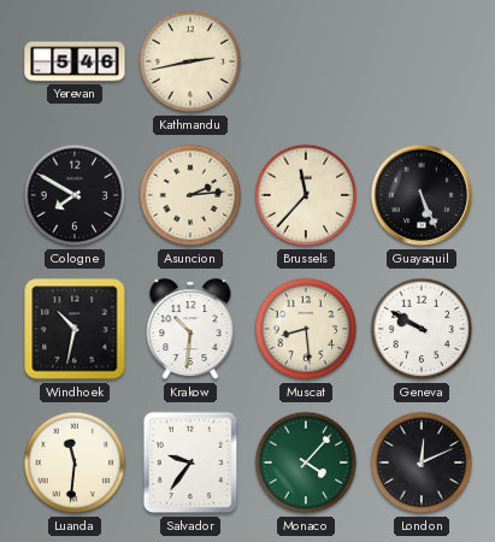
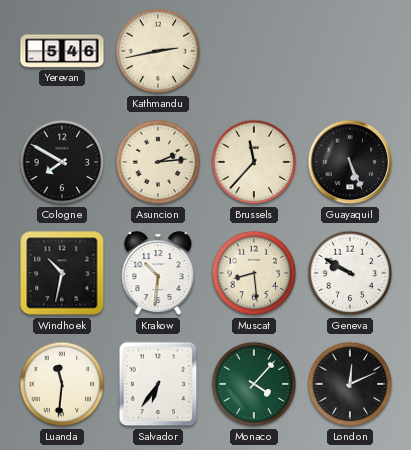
Salvador: 9:36 -> 6:36 (158, 384)
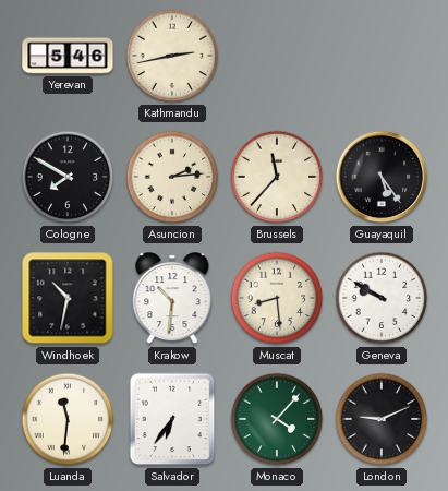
Guayaquil: 5:26 -> 5:24 (382, 177)
London: 12:11 -> 9:11 (382, 419)
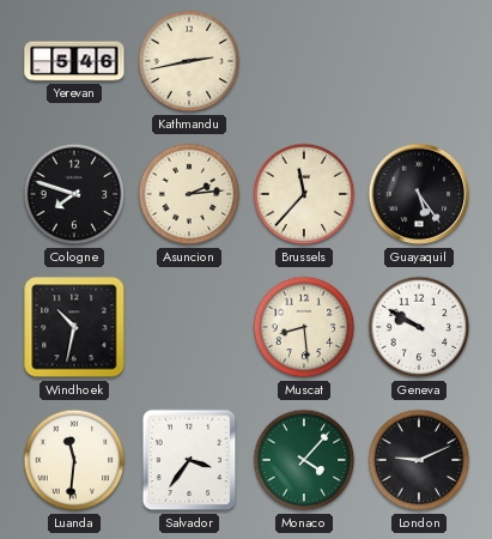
Cologne: 7:50 -> 7:48 (74, 194)
Krakow: 10:31 -> none (172, 299)
Salvador: 6:36 -> 3:36 (189, 460)
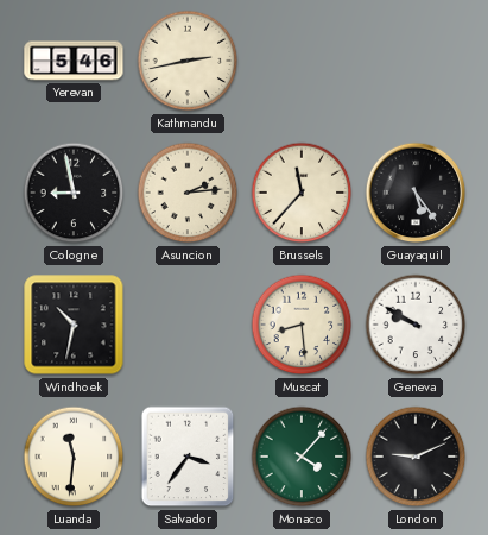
Cologne: 7:48 -> 8:58 (74, 193)
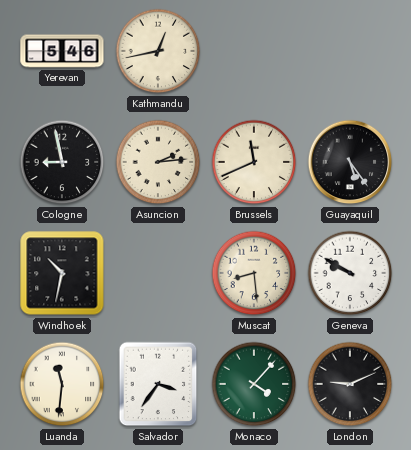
Kathmandu: 2:43 -> 12:43 (158, 51)
Brussels: 11:37 -> 11:41 (254, 162)
